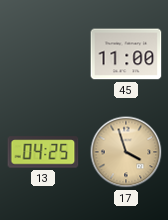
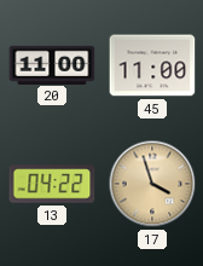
20: none -> 11:00 (52, 64)
13: 04:25 -> 04:22 (52, 184)
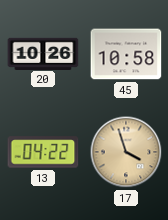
20: 11:00 -> 10:26 (43, 53)
45: 11:00 -> 10:58 (126, 54)
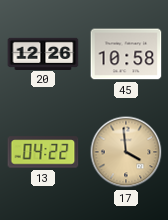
20: 10:26 -> 12:26 (43, 53)
17: 3:57 -> 3:59 (126, 152)
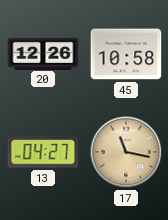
13: 04:22 -> 04:27 (43, 152)
17: 3:59 -> 11:17 (126, 152)
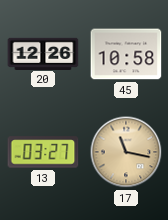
13: 04:27 -> 03:27 (43, 152)
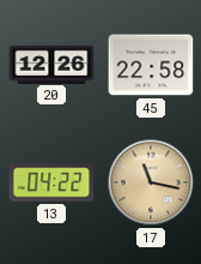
45: 10:58 -> 22:58 (151, 65)
13: 03:27 -> 04:22 (51, 182)
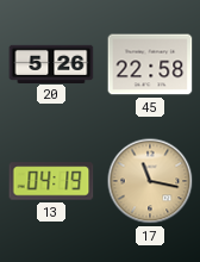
20: 12:26 -> 5:26 (51, 63)
13: 04:22 -> 04:19 (51, 181)
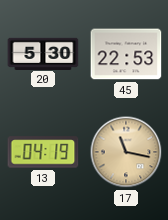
20: 5:26 -> 5:30 (43, 53)
45: 22:58 -> 22:53 (126, 54)
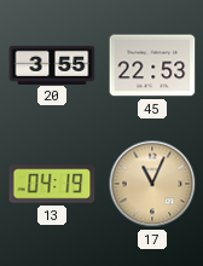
20: 5:30 -> 3:55 (52, 64)
17: 11:17 -> 11:04 (152, 184)
